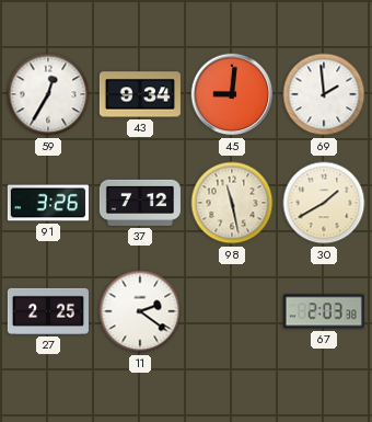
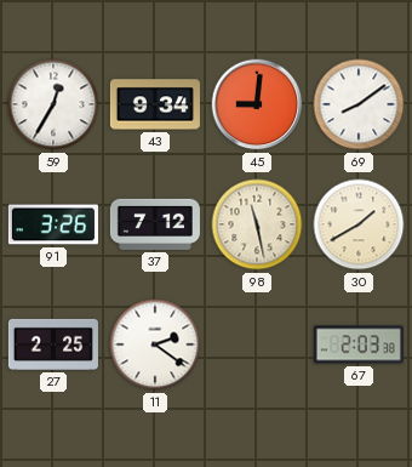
69: 1:59 -> 8:09 (359, 104)
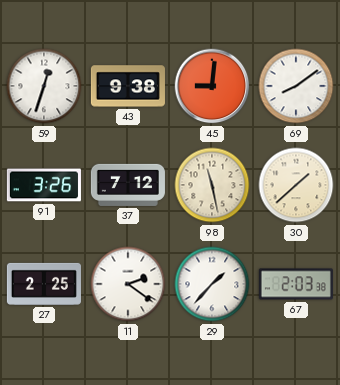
59: 12:35 -> 12:33 (44, 86)
43: 9:34 -> 9:38 (128, 86)
30: 1:40 -> 1:38 (296, 185)
29: none -> 1:37 (212, 284)
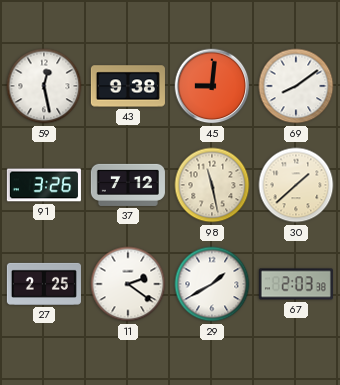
59: 12:33 -> 12:28 (44, 86)
29: 1:37 -> 1:40 (212, 284)
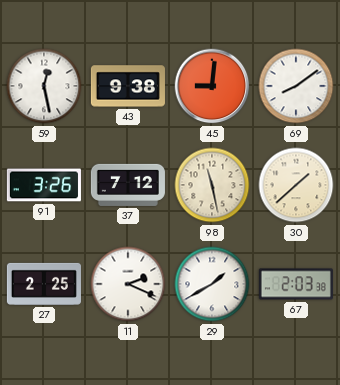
11: 2:21 -> 2:19 (128, 284)
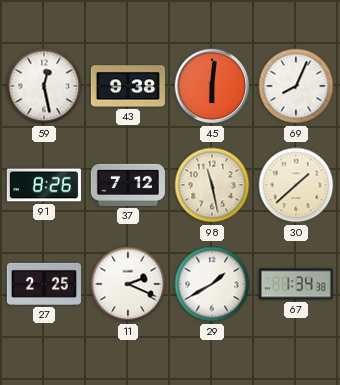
45: 9:01 -> 6:01 (212, 86)
69: 8:09 -> 8:04 (296, 86)
91: 3:26 -> 8:26 (44, 185)
67: 2:03 -> 1:34 (296, 284)
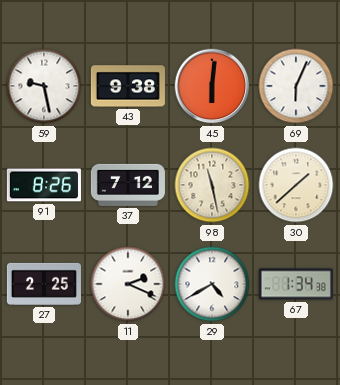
59: 12:28 -> 9:28 (44, 86)
69: 8:04 -> 6:04 (296, 86)
29: 1:40 -> 4:40 (212, 284)
